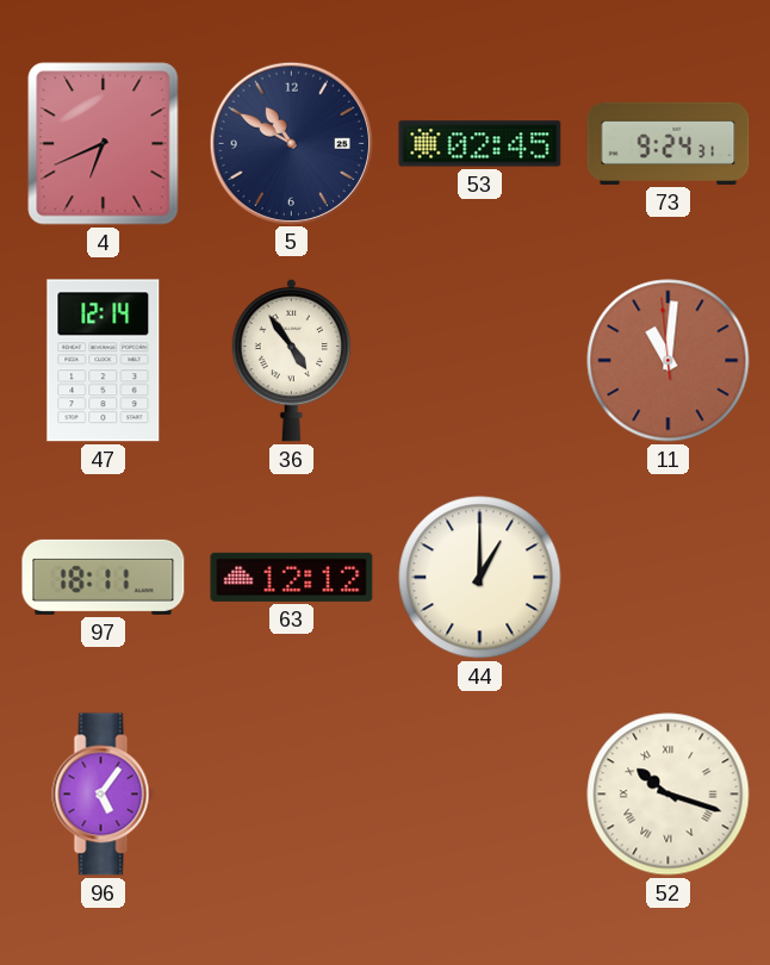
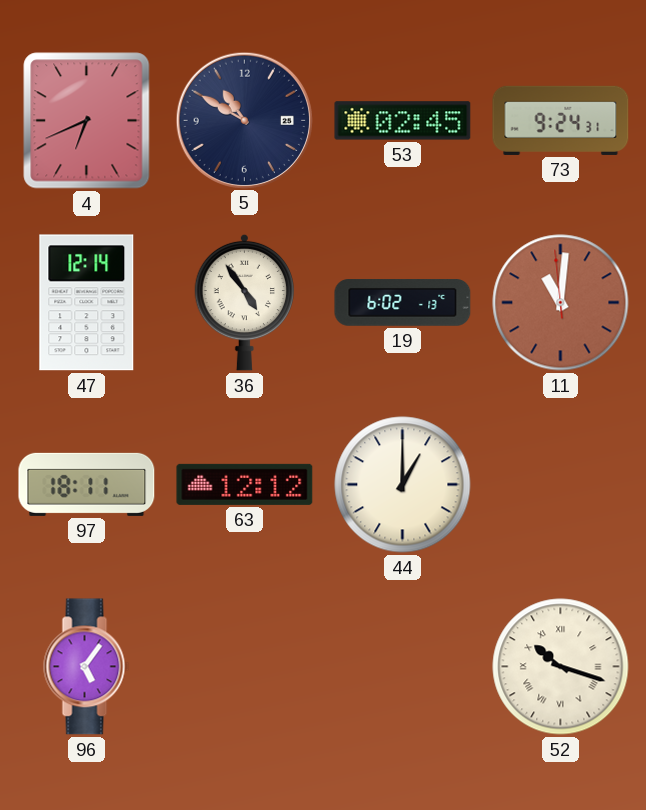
19: none -> 6:02 (403, 303)
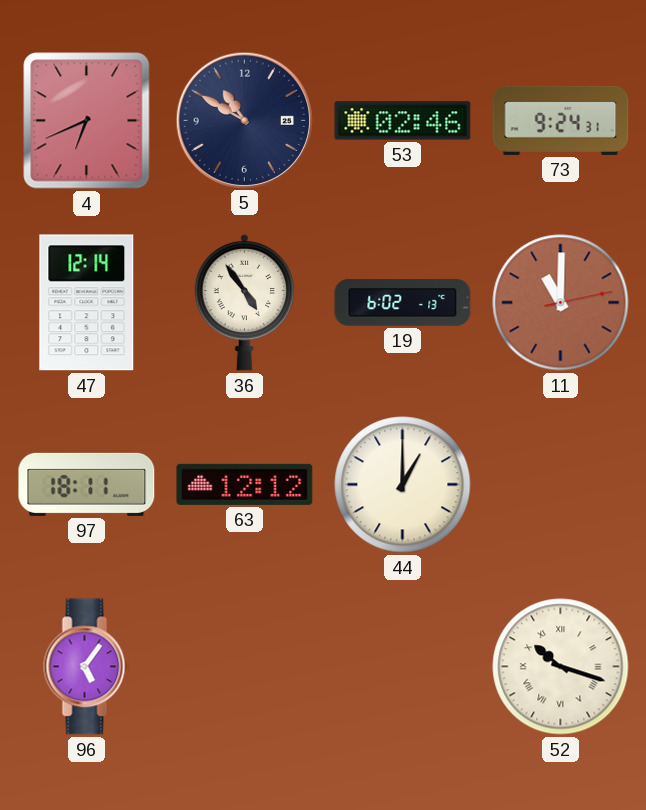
53: 02:45 -> 02:46 (403, 121)
11: 11:00:59 -> 11:00:13 (561, 303)
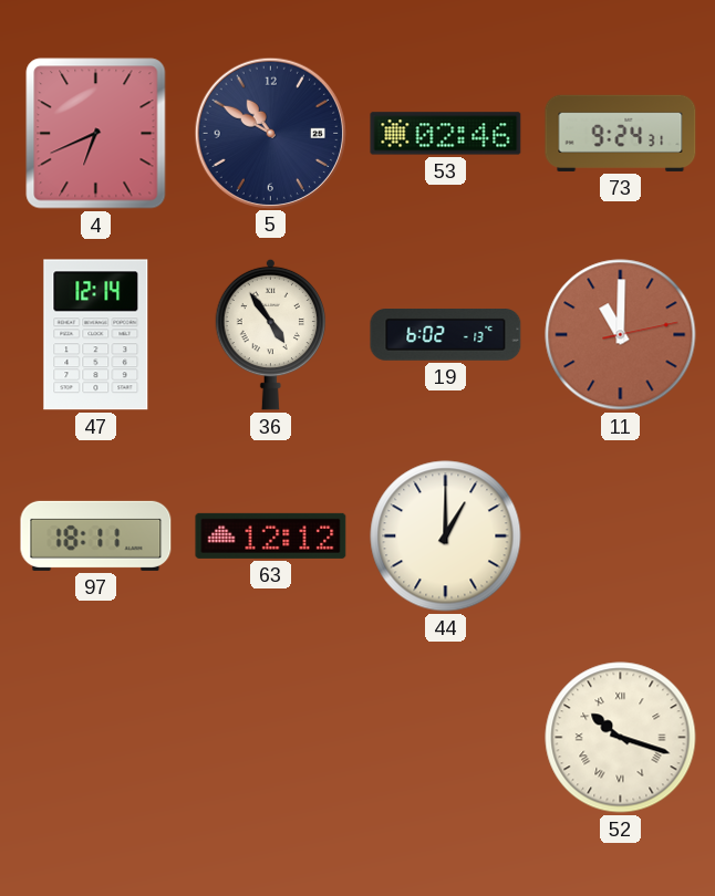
96: 5:06 -> none (87, 667)
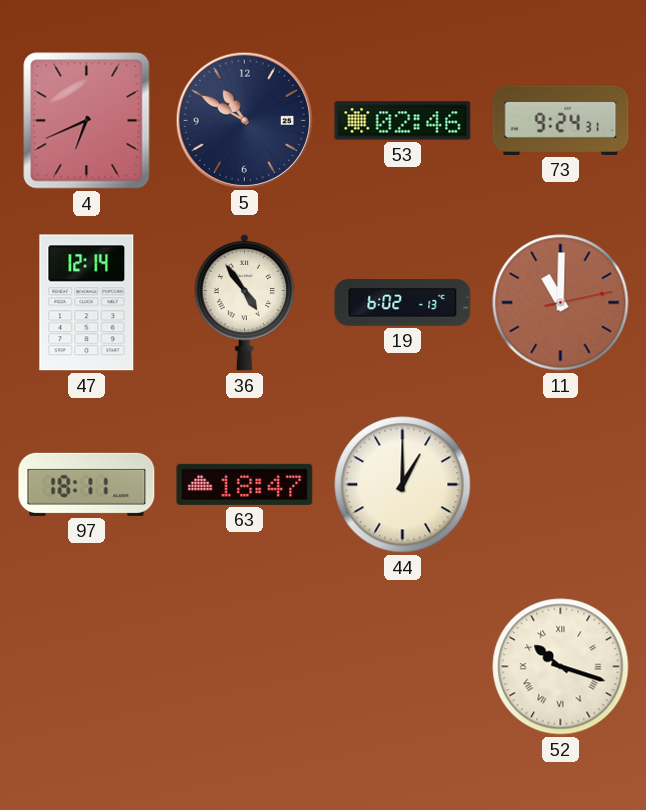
63: 12:12 -> 18:47 (245, 484)
